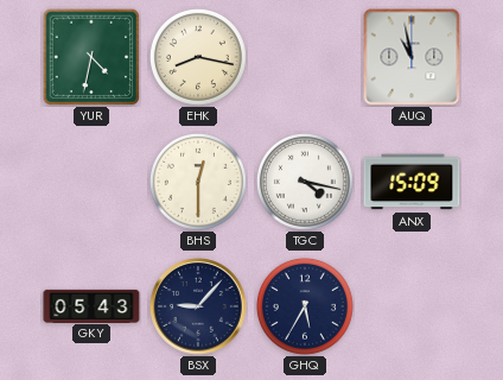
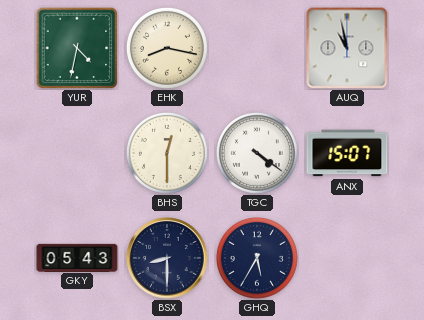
TGC: 4:17 -> 4:21 (257, 153)
ANX: 15:09 -> 15:07 (347, 153)
BSX: 9:07 -> 8:30 (167, 258)
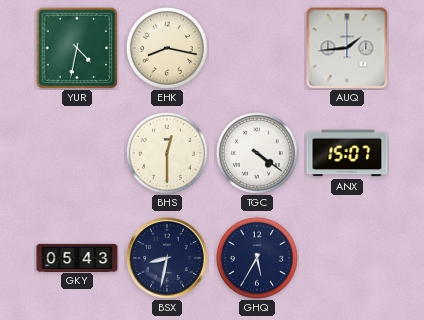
AUQ: 10:58 -> 1:44 (347, 48)
BSX: 8:30 -> 8:32 (167, 258)
